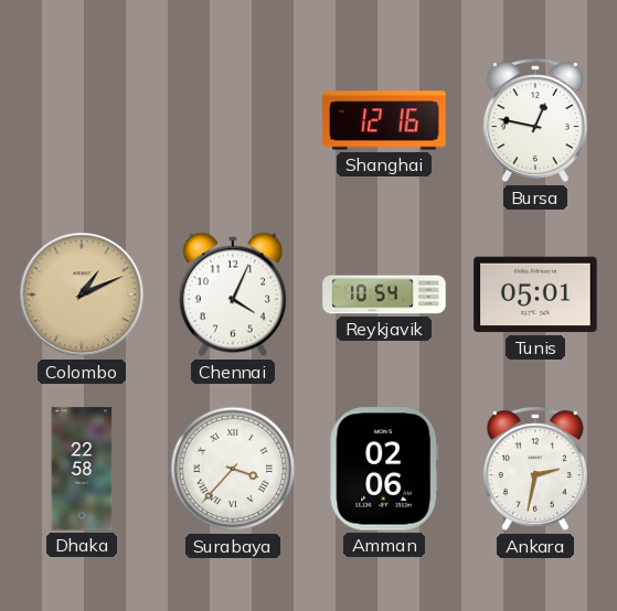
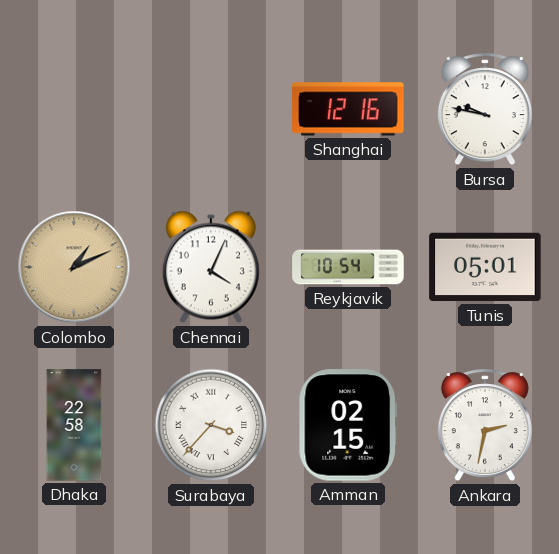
Bursa: 12:47 -> 9:47 (485, 110)
Amman: 02:06 -> 02:15 (348, 425)
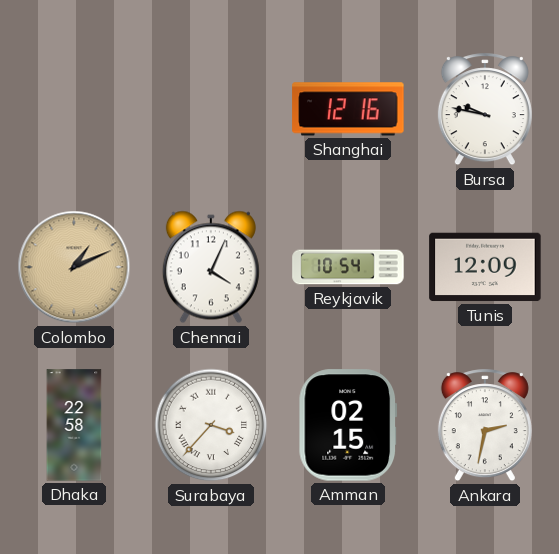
Tunis: 05:01 -> 12:09 (485, 267)
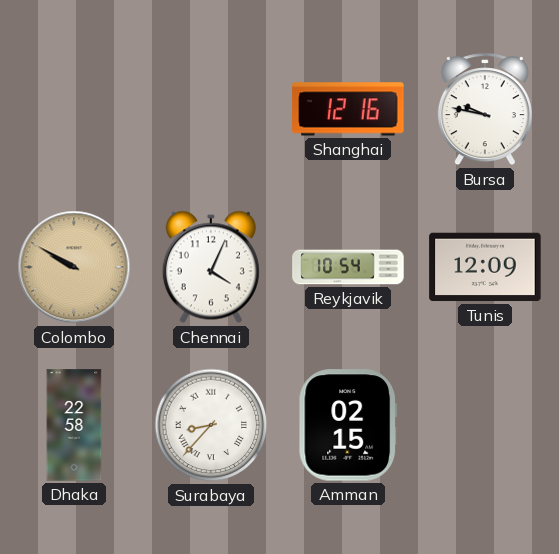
Colombo: 1:11 -> 9:50 (74, 267)
Surabaya: 3:37 -> 8:37 (211, 425)
Ankara: 2:32 -> none (485, 426)
